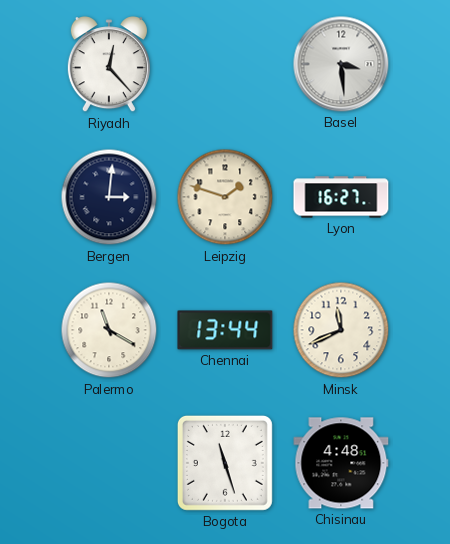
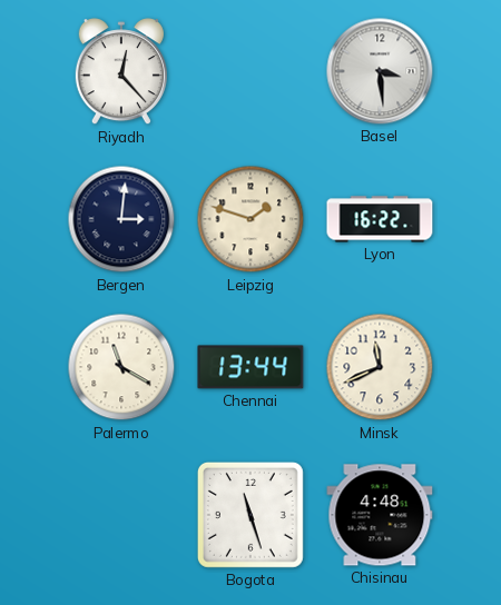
Lyon: 16:27 -> 16:22 (380, 219)
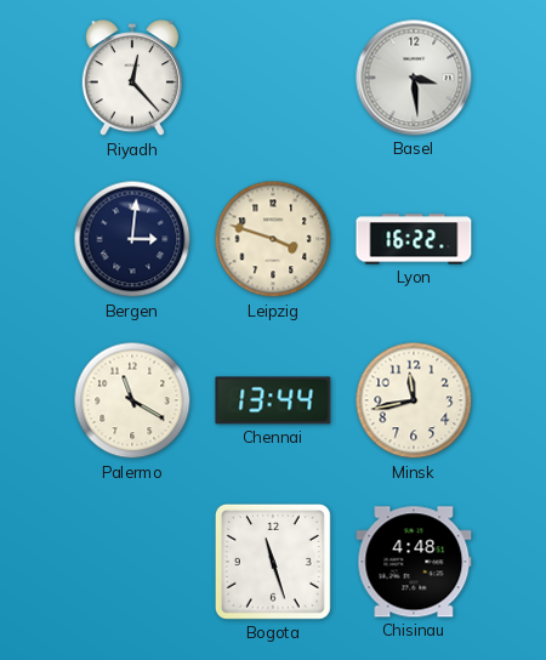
Leipzig: 1:48 -> 3:48 (273, 239)
Minsk: 11:41 -> 11:43 (414, 400)
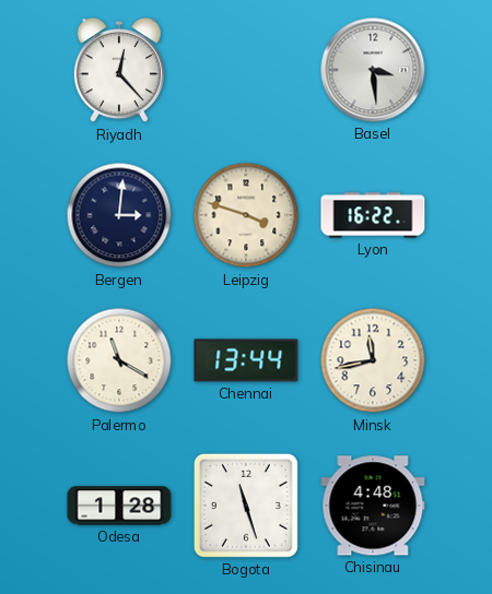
Odesa: none -> 1:28 (119, 506)
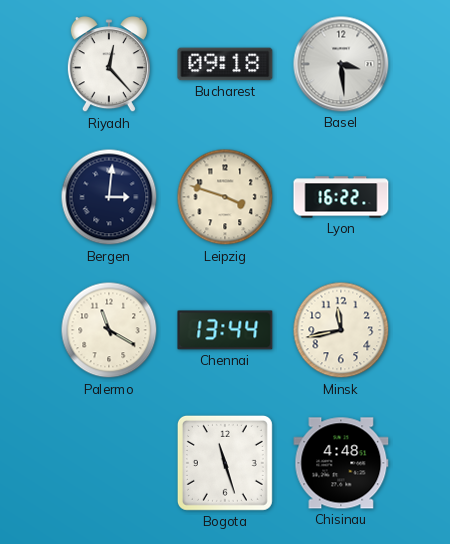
Bucharest: none -> 09:18 (225, 64)
Odesa: 1:28 -> none (119, 506)
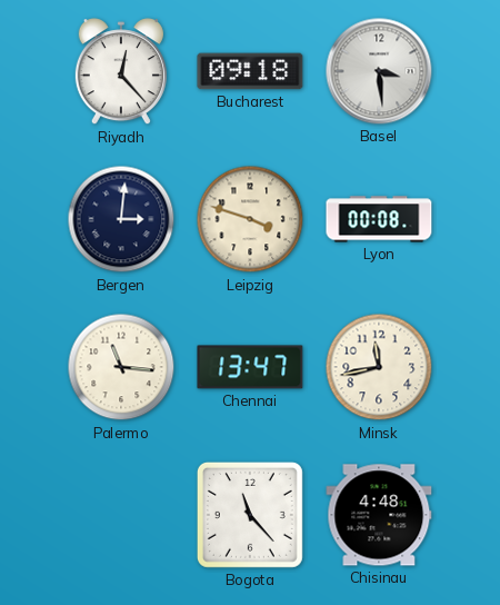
Lyon: 16:22 -> 00:08 (379, 219)
Palermo: 11:20 -> 11:16 (121, 367)
Chennai: 13:44 -> 13:47 (250, 367)
Bogota: 11:27 -> 11:23 (250, 515)
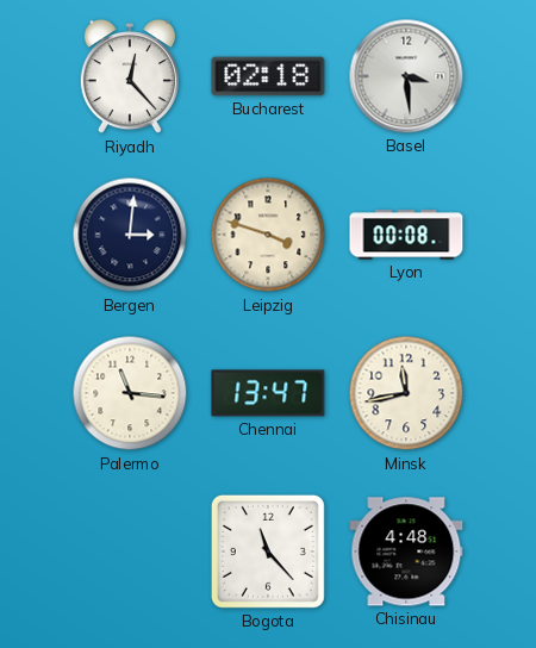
Bucharest: 09:18 -> 02:18 (268, 76)
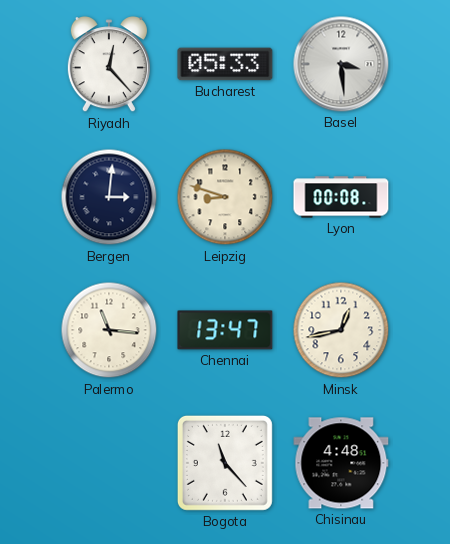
Bucharest: 02:18 -> 05:33 (225, 64)
Leipzig: 3:48 -> 8:48 (225, 197)
Minsk: 11:43 -> 12:43 (341, 330)
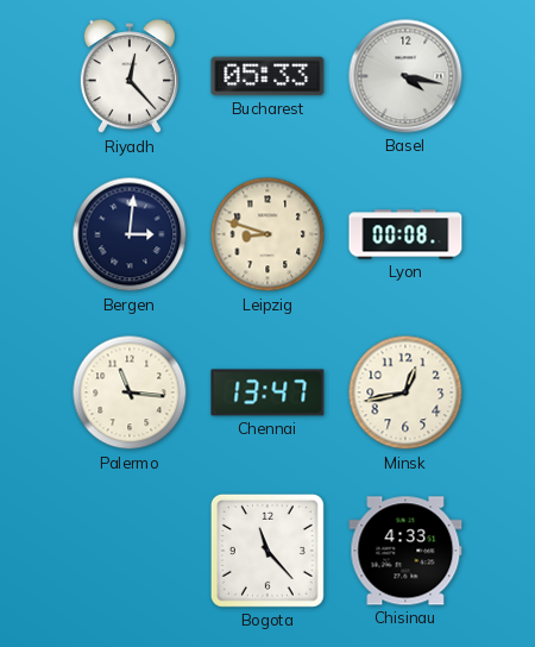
Basel: 3:29 -> 4:17 (405, 76)
Chisinau: 4:48 -> 4:33 (405, 551)
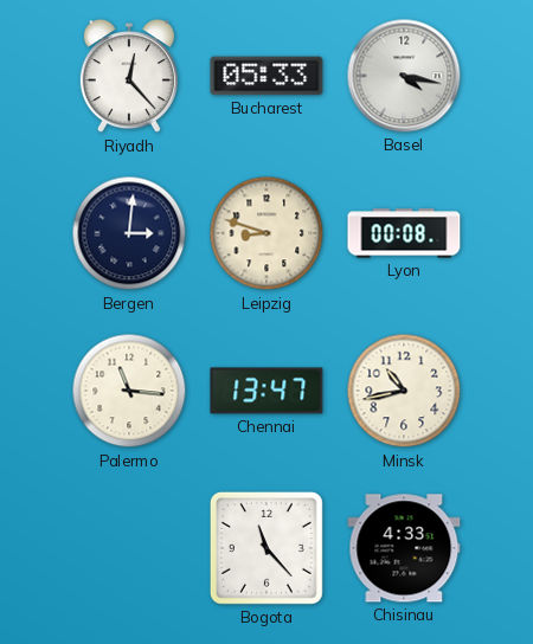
Minsk: 12:43 -> 10:43 (404, 391)
